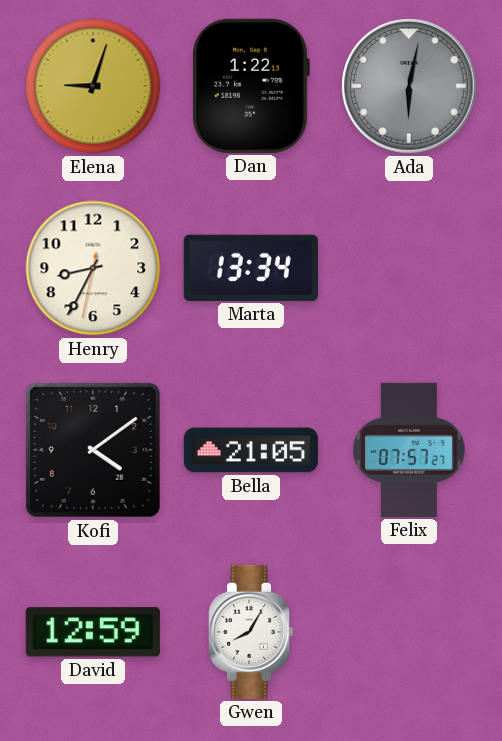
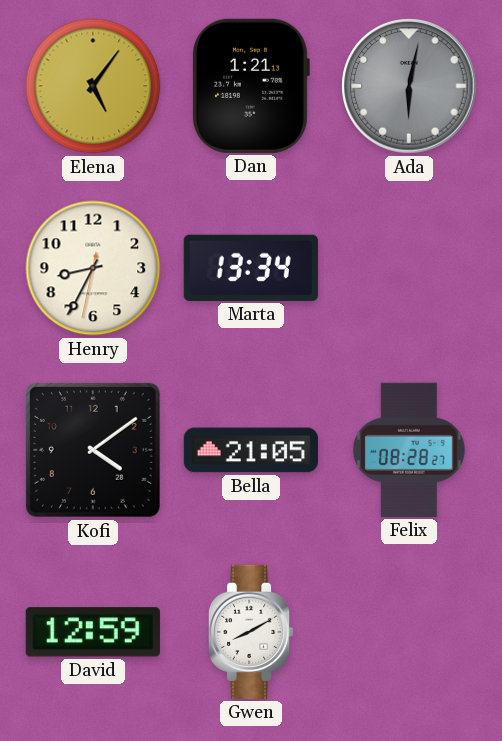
Elena: 9:03 -> 5:06 (93, 86)
Dan: 1:22 -> 1:21 (251, 86)
Felix: 07:57 -> 08:28 (410, 450)
Gwen: 8:05 -> 8:10 (251, 632)
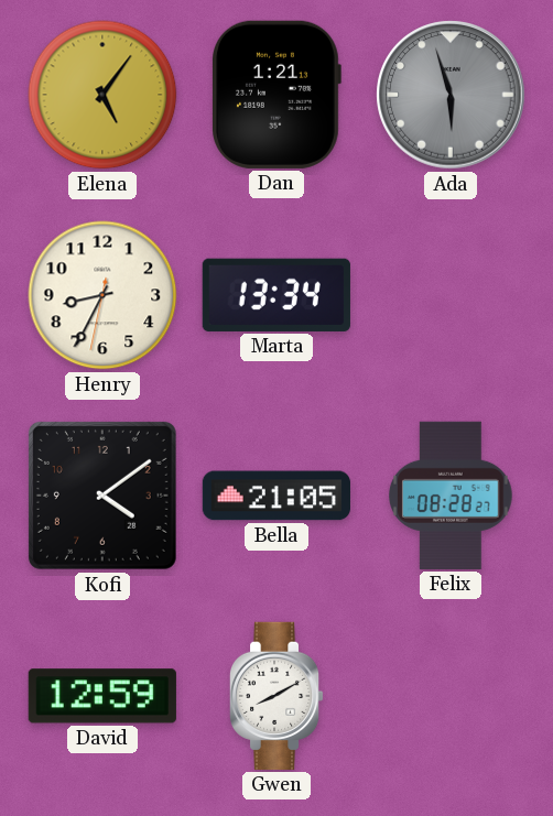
Ada: 6:02 -> 5:57 (451, 95)
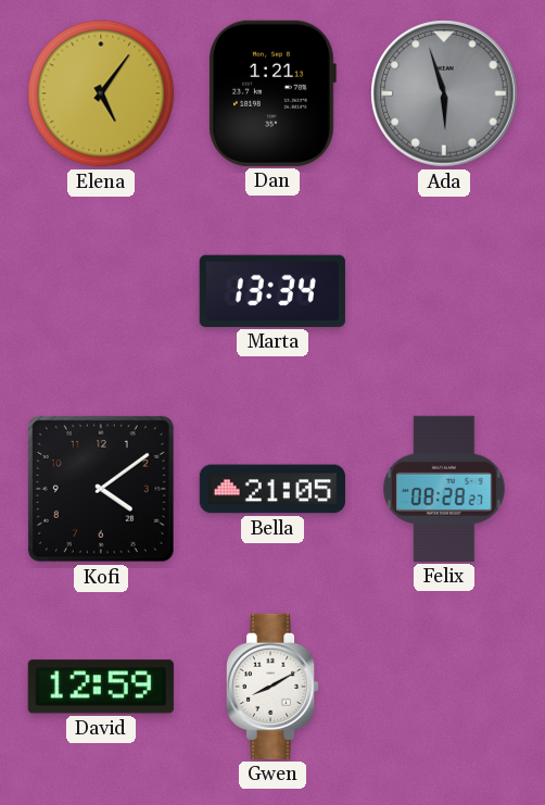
Henry: 8:34 -> none (102, 295)
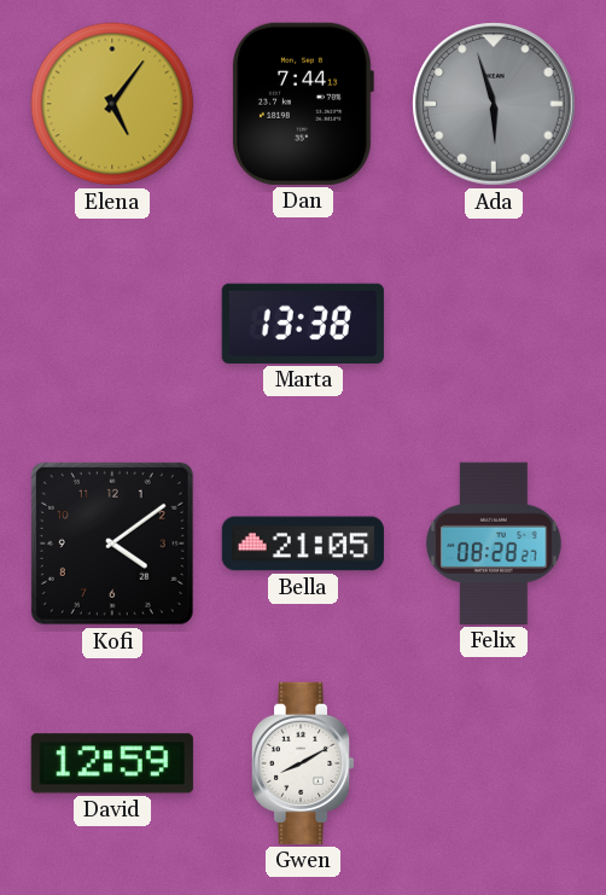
Dan: 1:21 -> 7:44 (303, 104)
Marta: 13:34 -> 13:38 (303, 324)
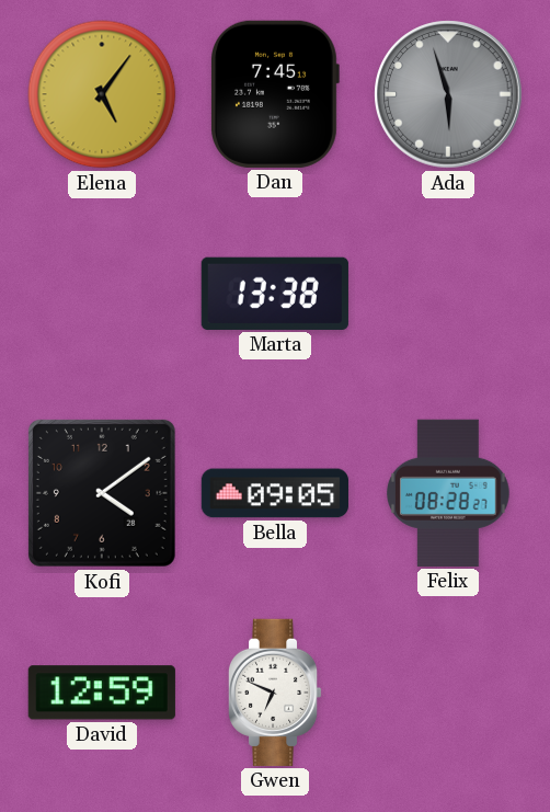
Dan: 7:44 -> 7:45 (275, 94)
Bella: 21:05 -> 09:05 (275, 493)
Gwen: 8:10 -> 6:49 (275, 693)
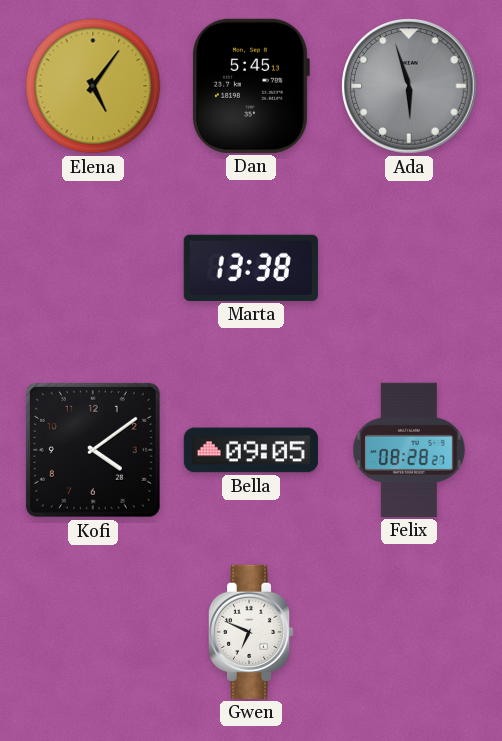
Dan: 7:45 -> 5:45 (251, 86)
David: 12:59 -> none (102, 693)
